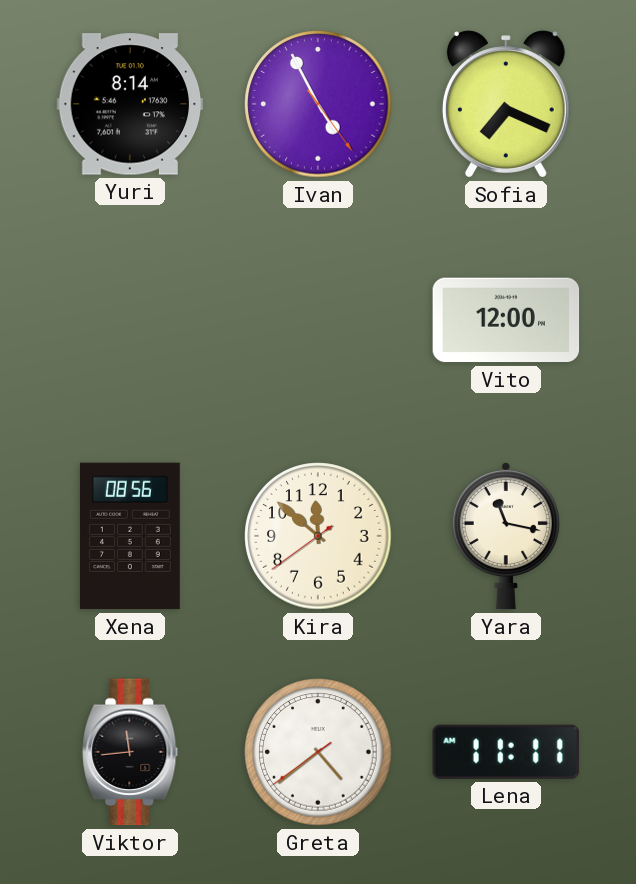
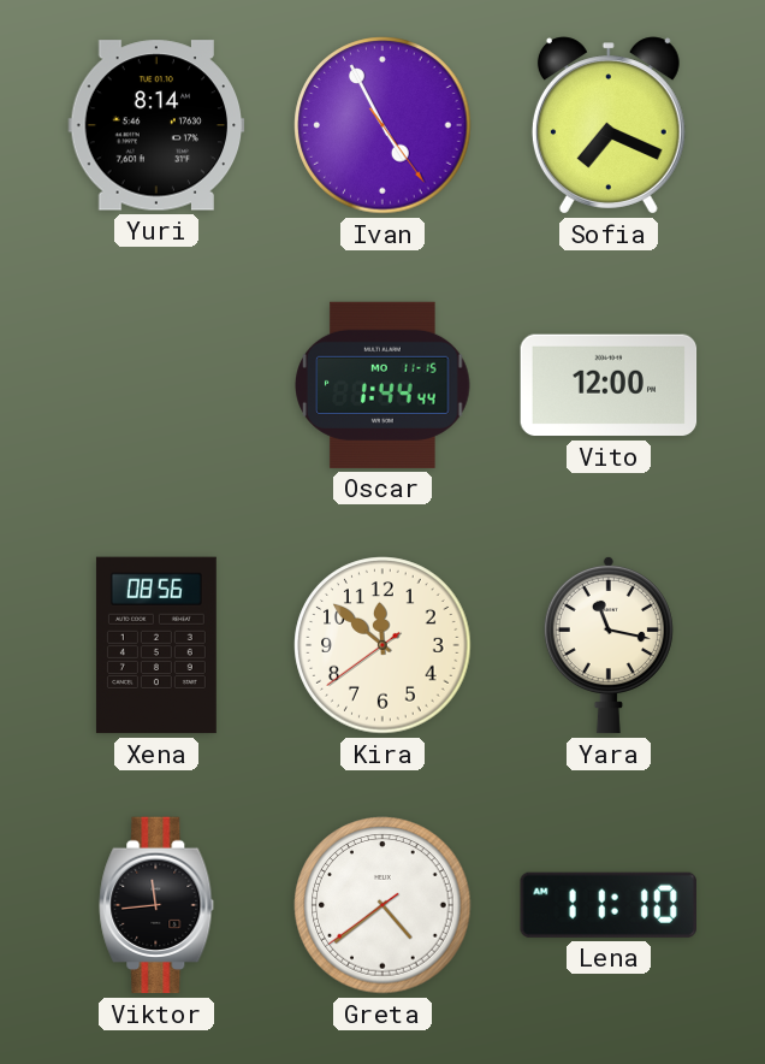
Oscar: none -> 1:44 (382, 385)
Lena: 11:11 -> 11:10 (609, 905)
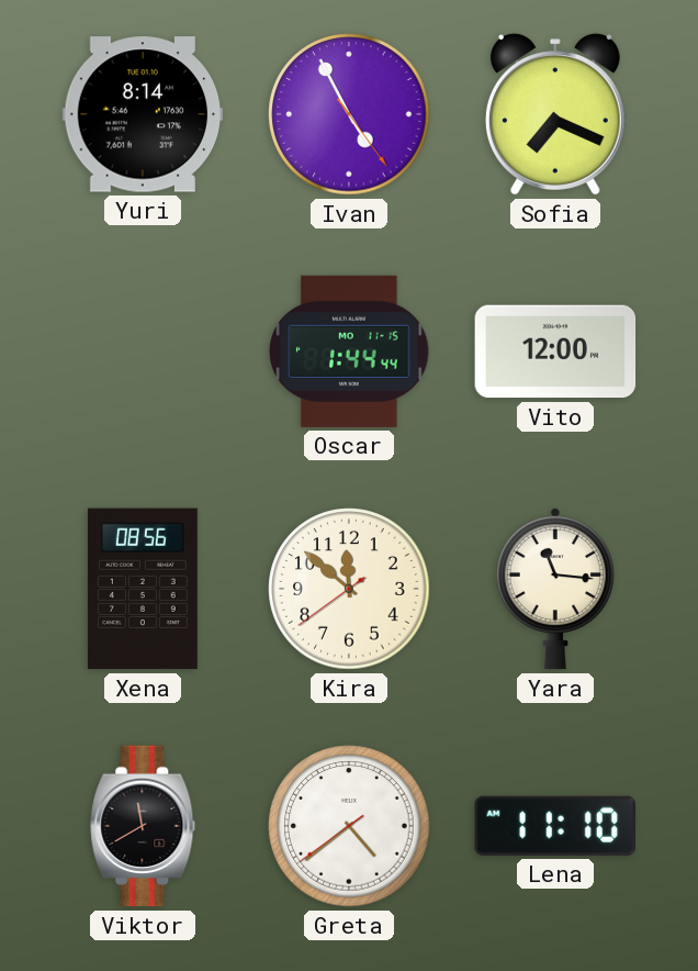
Yara: 11:17 -> 11:16 (555, 589)
Viktor: 11:44 -> 11:40 (143, 826)
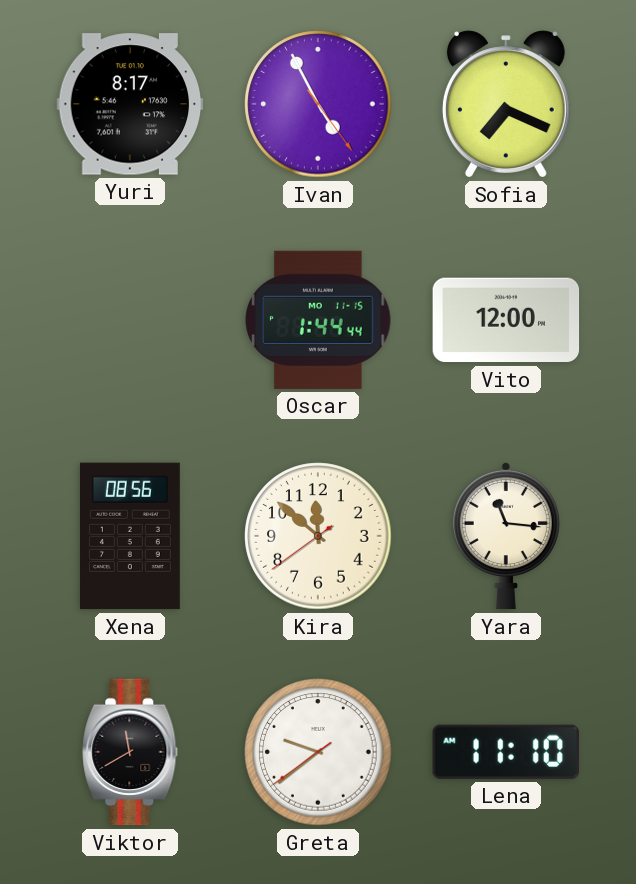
Yuri: 8:14 -> 8:17 (130, 104)
Greta: 4:38 -> 9:38 (318, 752)
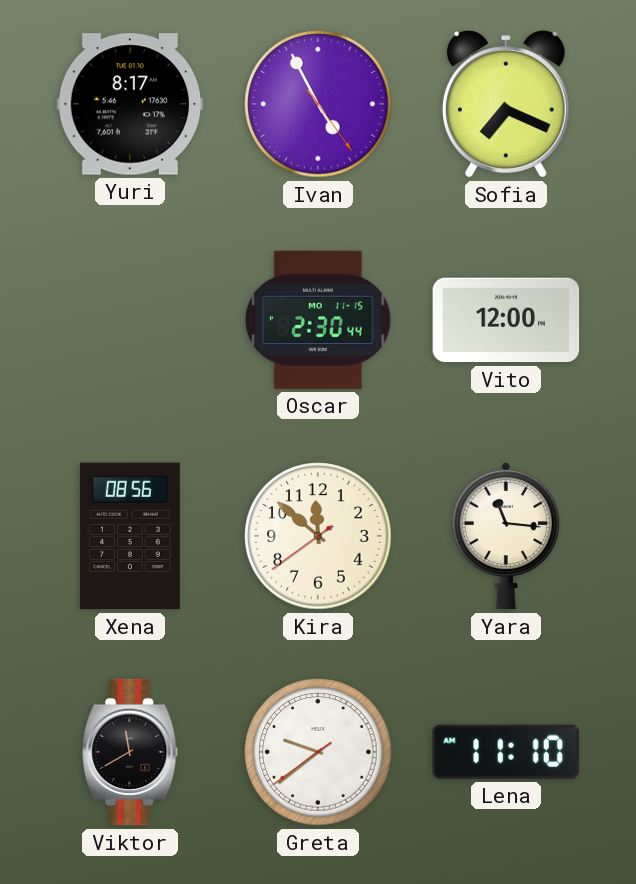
Oscar: 1:44 -> 2:30 (318, 320)
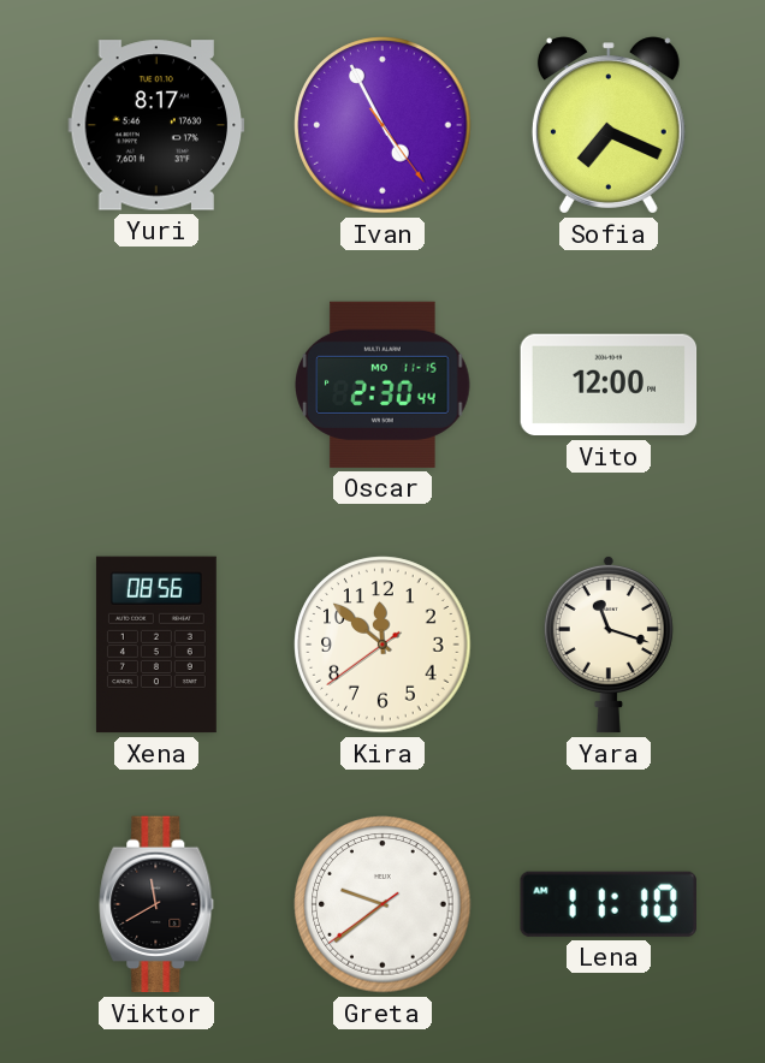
Yara: 11:16 -> 11:18 (609, 645)
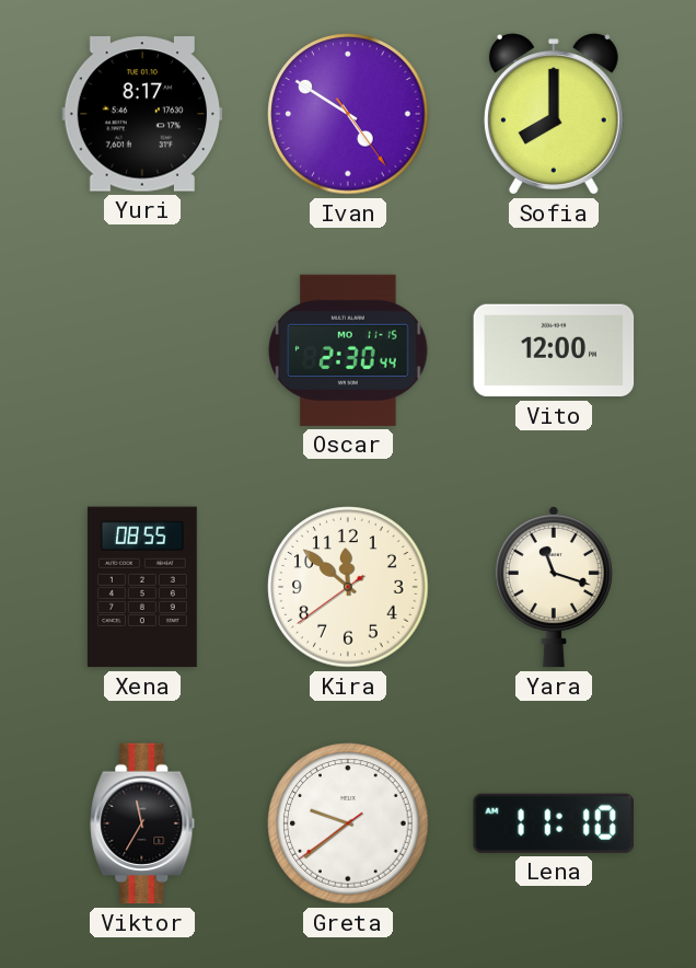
Ivan: 4:55 -> 4:50 (348, 114)
Sofia: 7:19 -> 8:00 (554, 114)
Xena: 08:56 -> 08:55 (142, 587)
Viktor: 11:40 -> 11:35 (142, 823)
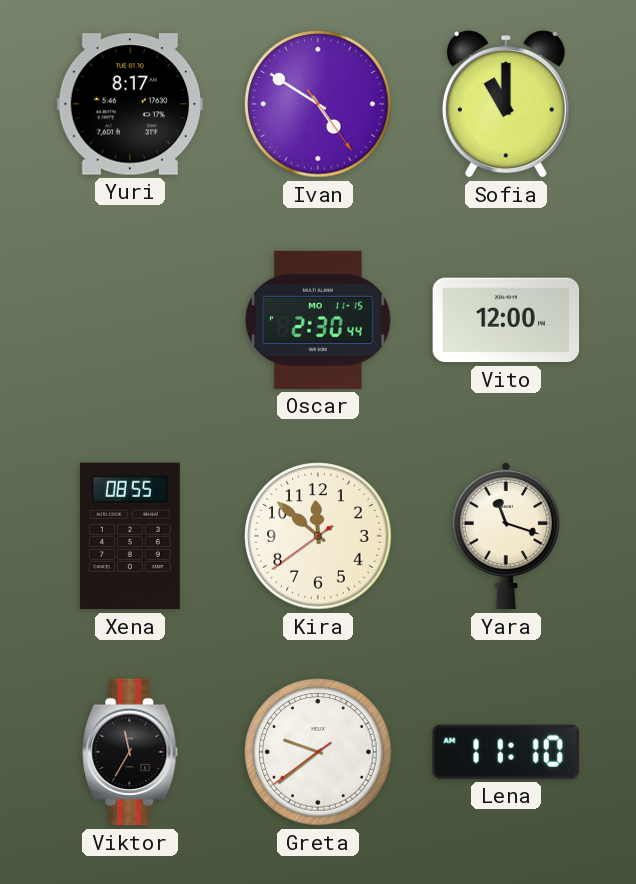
Sofia: 8:00 -> 11:00 (506, 104)
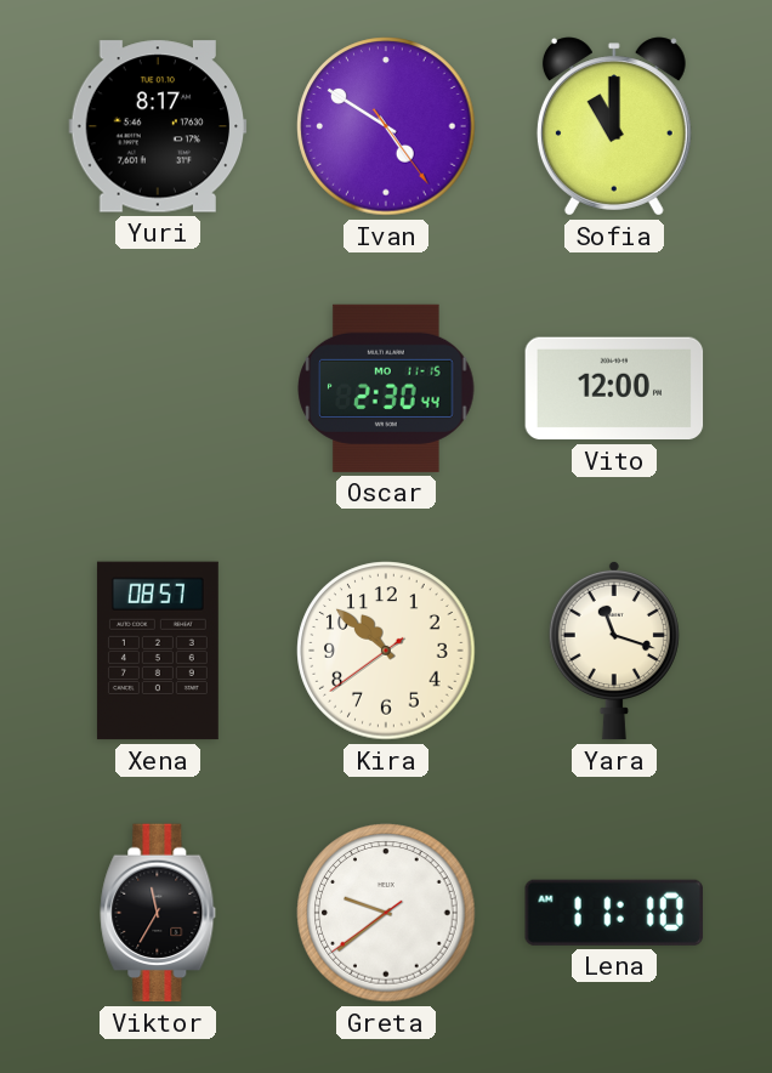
Xena: 08:55 -> 08:57 (158, 651)
Kira: 11:51 -> 10:51 (386, 651)
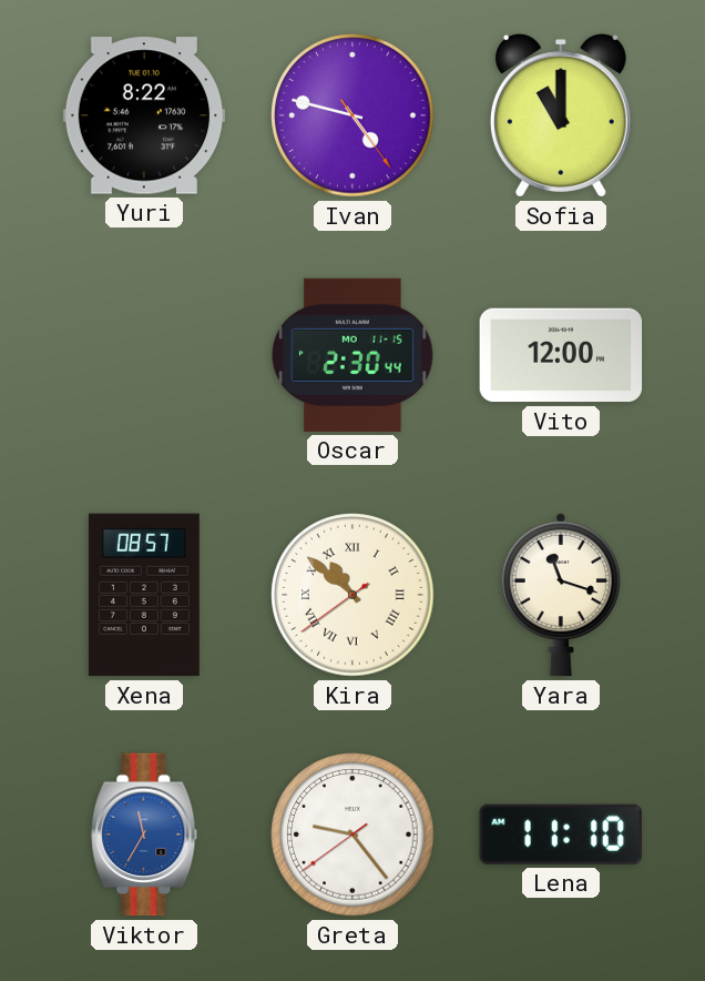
Yuri: 8:17 -> 8:22 (144, 115)
Ivan: 4:50 -> 4:47 (352, 115)
Kira numerals: Arabic -> Roman (352, 595)
Viktor dial: black -> blue (144, 835)
Greta: 9:38 -> 9:23 (352, 835)
